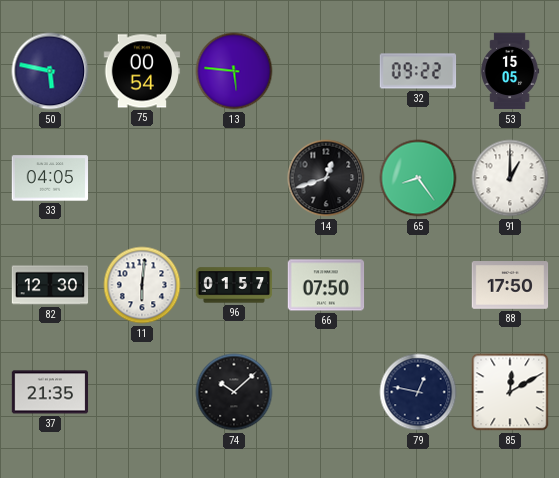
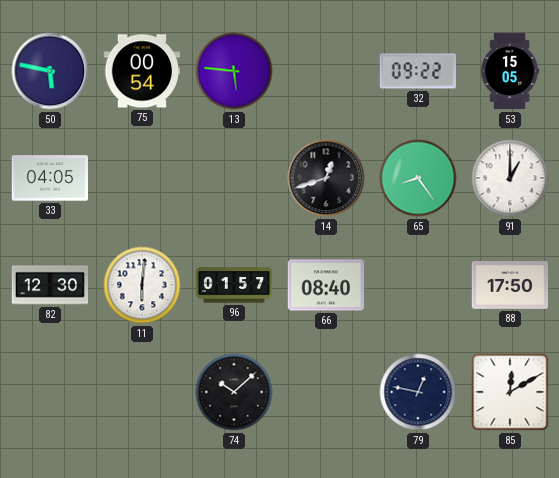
66: 07:50 -> 08:40 (326, 285)
37: 21:35 -> none (50, 392)
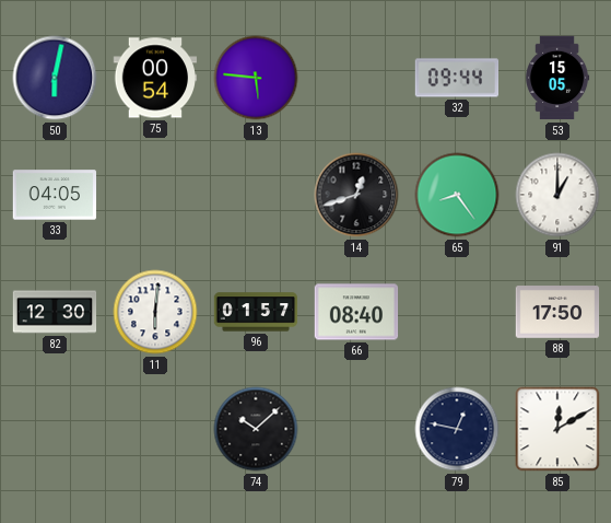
50: 5:47 -> 6:02 (55, 78)
32: 09:22 -> 09:44 (457, 78)
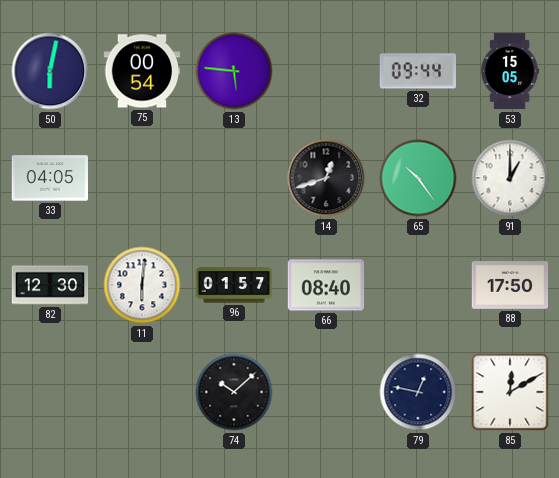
65: 8:24 -> 10:24 (418, 178)
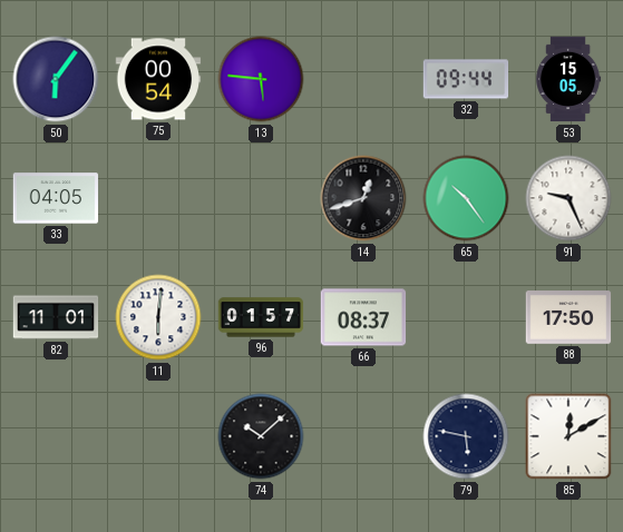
50: 6:02 -> 6:06 (56, 79)
91: 1:00 -> 9:26 (568, 198)
82: 12:30 -> 11:01 (56, 317)
66: 08:40 -> 08:37 (363, 317)
79: 12:47 -> 5:47 (466, 436)
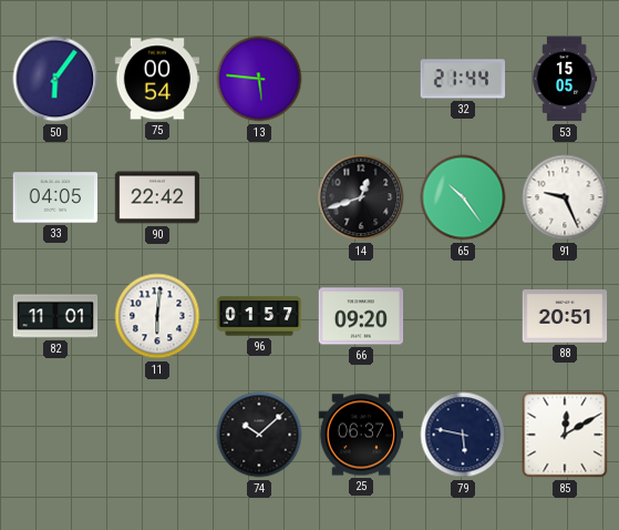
32: 09:44 -> 21:44 (463, 79)
90: none -> 22:42 (157, 197)
66: 08:37 -> 09:20 (361, 316)
88: 17:50 -> 20:51 (565, 316)
25: none -> 06:37 (361, 435)
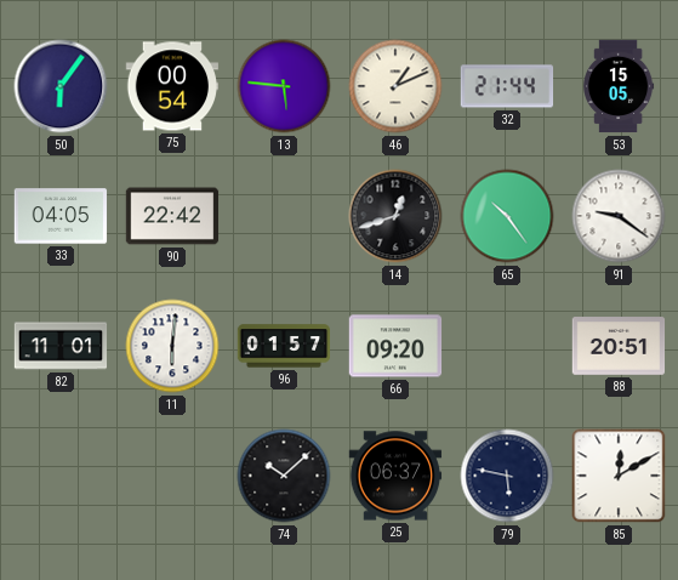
46: none -> 1:11 (395, 86)
91: 9:26 -> 9:21 (619, 216)
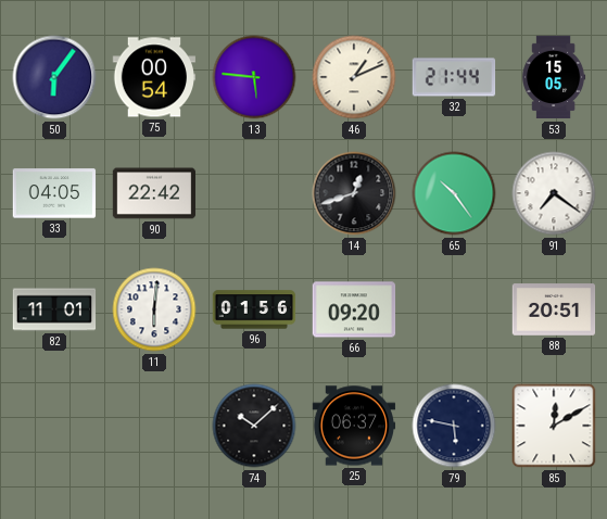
91: 9:21 -> 7:21 (554, 193)
96: 01:57 -> 01:56 (254, 309)
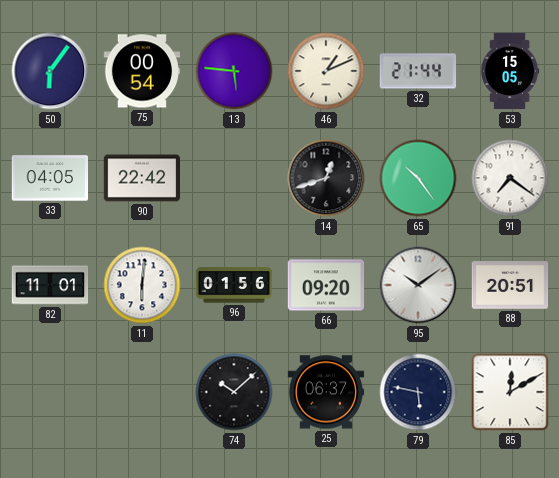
95: none -> 10:09 (418, 285)
